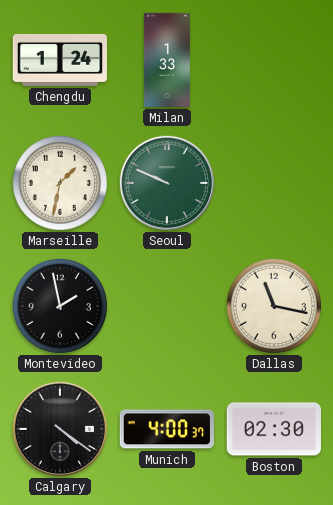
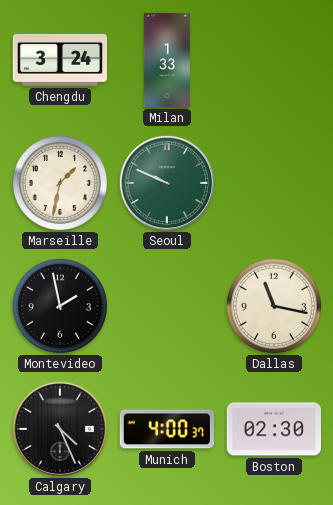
Chengdu: 1:24 -> 3:24 (59, 60)
Calgary: 4:21 -> 4:26 (60, 429)
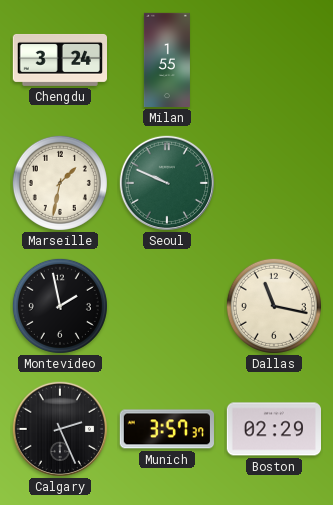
Milan: 1:33 -> 1:55 (167, 60)
Calgary: 4:26 -> 2:26 (60, 429)
Munich: 4:00 -> 3:57 (167, 429)
Boston: 02:30 -> 02:29 (273, 429)
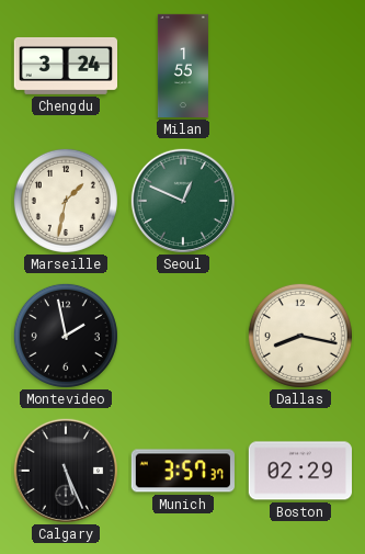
Seoul: 9:49 -> 12:49 (183, 201)
Dallas: 11:17 -> 8:17 (300, 336)
Calgary: 2:26 -> 5:26 (66, 471)
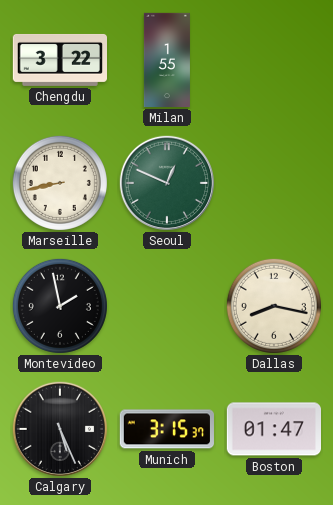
Chengdu: 3:24 -> 3:22 (59, 60)
Marseille: 1:32 -> 8:43 (60, 183)
Munich: 3:57 -> 3:15 (167, 429)
Boston: 02:29 -> 01:47 (273, 429)
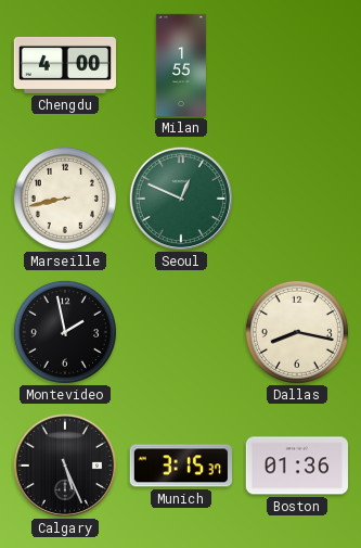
Chengdu: 3:22 -> 4:00 (64, 65)
Boston: 01:47 -> 01:36 (296, 466)
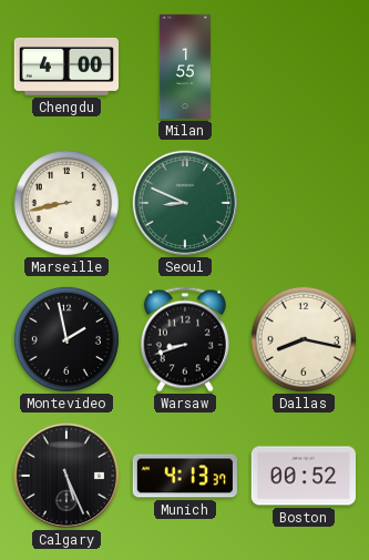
Seoul: 12:49 -> 8:49 (185, 203)
Warsaw: none -> 8:42 (185, 339)
Munich: 3:15 -> 4:13 (185, 476)
Boston: 01:36 -> 00:52 (303, 476)
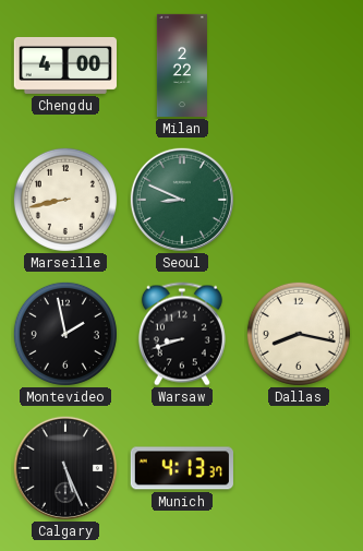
Milan: 1:55 -> 2:22 (182, 65)
Boston: 00:52 -> none (303, 476)
